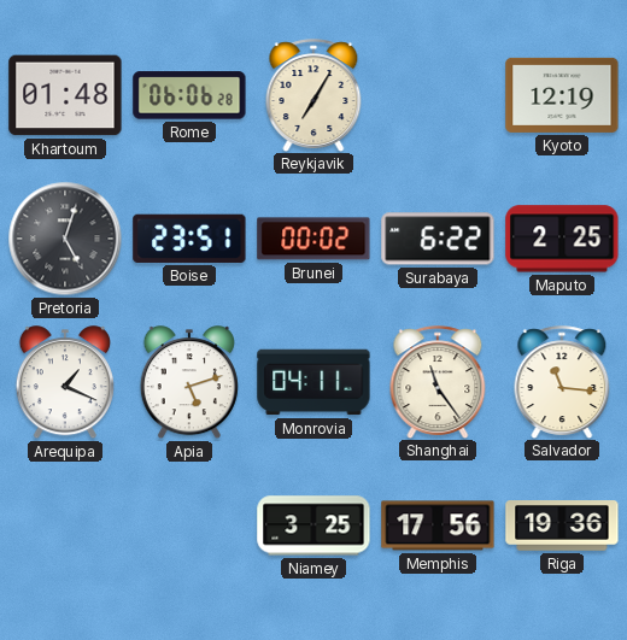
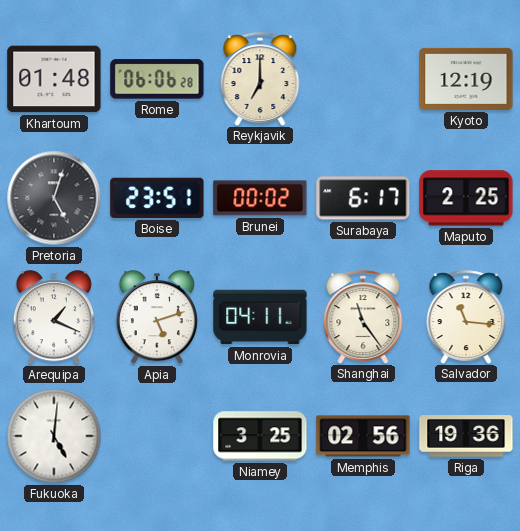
Reykjavik: 7:05 -> 7:00 (260, 79)
Surabaya: 6:22 -> 6:17 (363, 198)
Fukuoka: none -> 5:01 (54, 436)
Memphis: 17:56 -> 02:56 (363, 436)
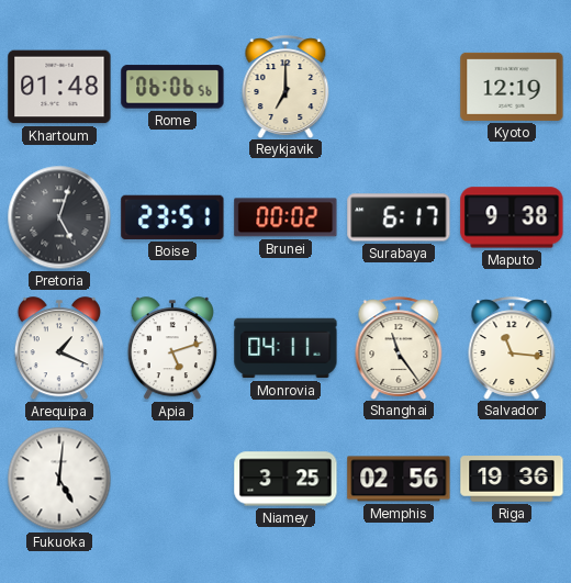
Rome: 06:06:28 -> 06:06:56 (172, 87)
Maputo: 2:25 -> 9:38 (512, 217)
